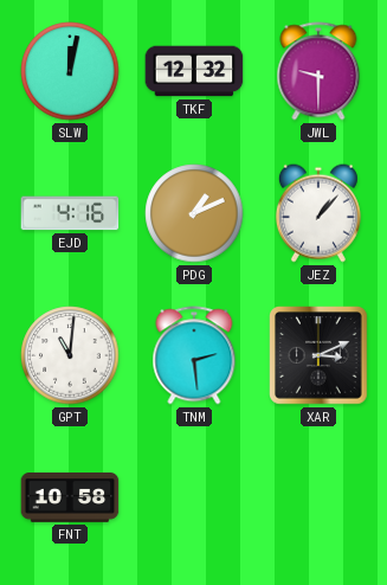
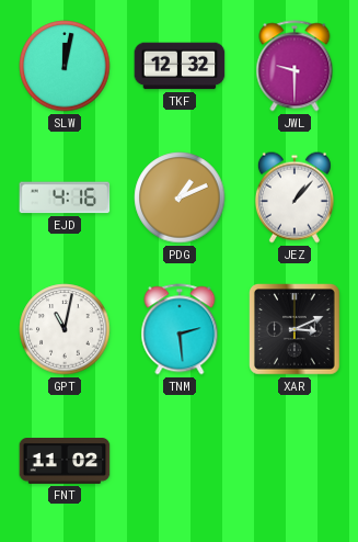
GPT: 11:01 -> 11:02 (65, 329)
FNT: 10:58 -> 11:02 (65, 462)
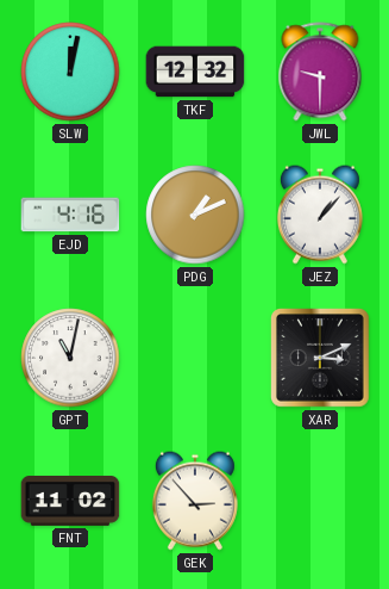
TNM: 2:29 -> none (180, 329)
GEK: none -> 2:53 (195, 501)
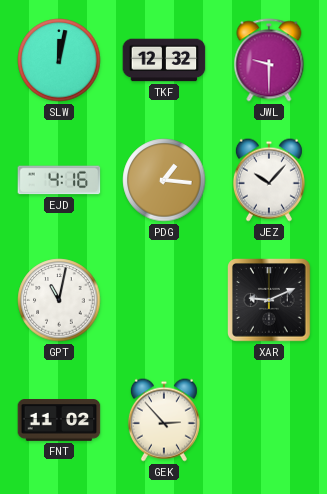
PDG: 1:11 -> 1:16 (164, 180)
JEZ: 1:07 -> 10:07 (269, 180)
XAR: 3:11 -> 9:11 (270, 301)
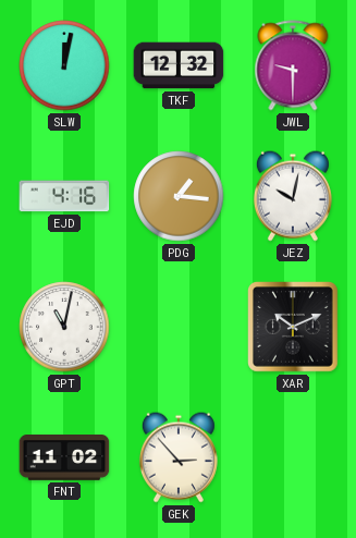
JEZ: 10:07 -> 10:02 (293, 196)
XAR: 9:11 -> 10:11 (294, 328)
